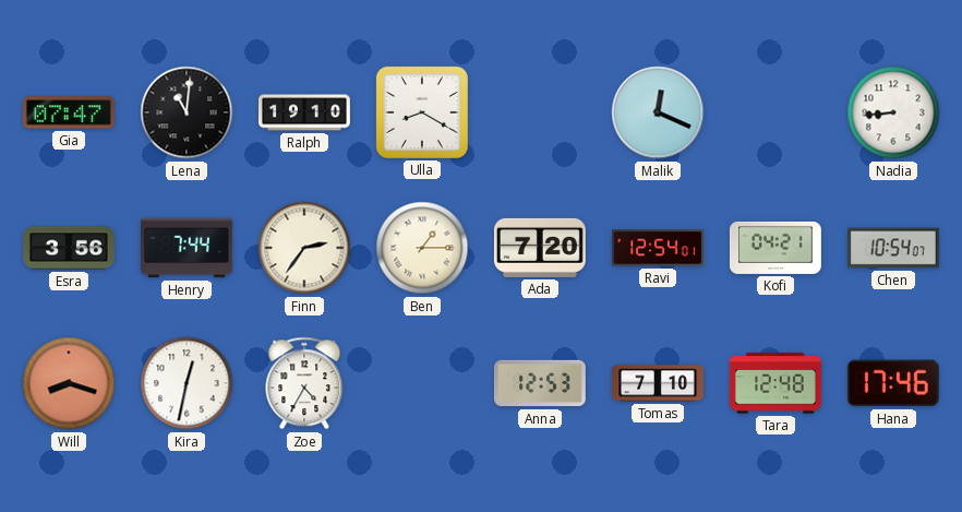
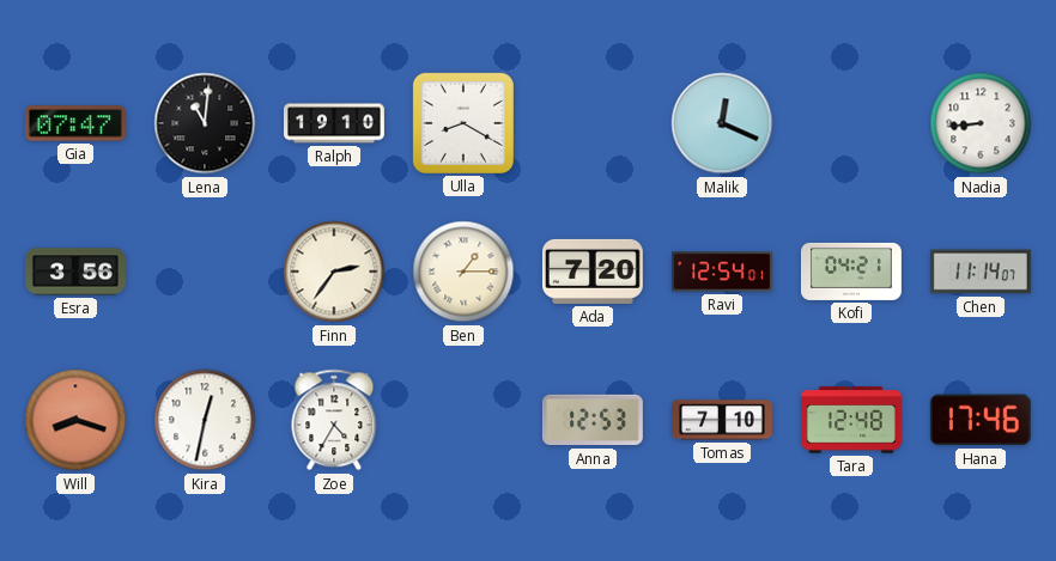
Henry: 7:44 -> none (188, 248)
Chen: 10:54 -> 11:14 (981, 272)
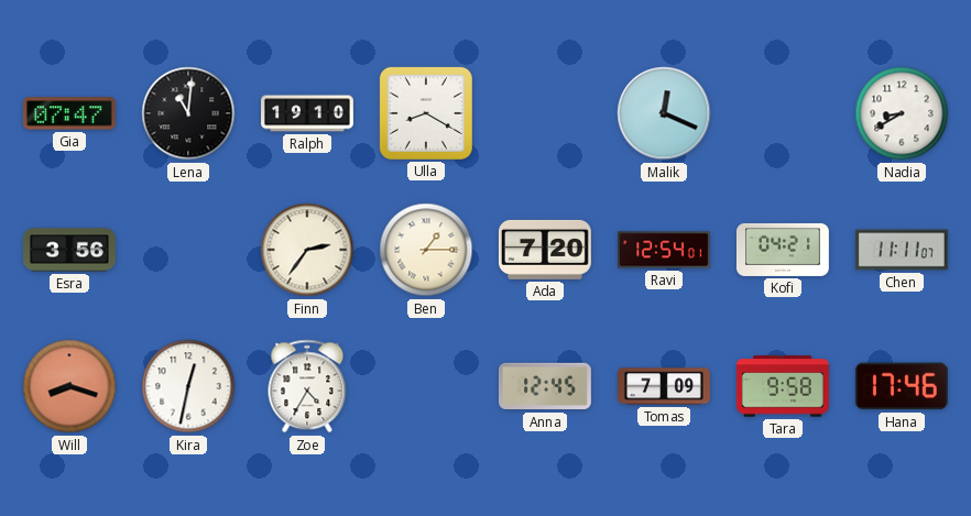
Nadia: 8:44 -> 8:40 (902, 113)
Chen: 11:14 -> 11:11 (902, 250)
Anna: 12:53 -> 12:45 (545, 386)
Tomas: 7:10 -> 7:09 (665, 386)
Tara: 12:48 -> 9:58 (783, 386)
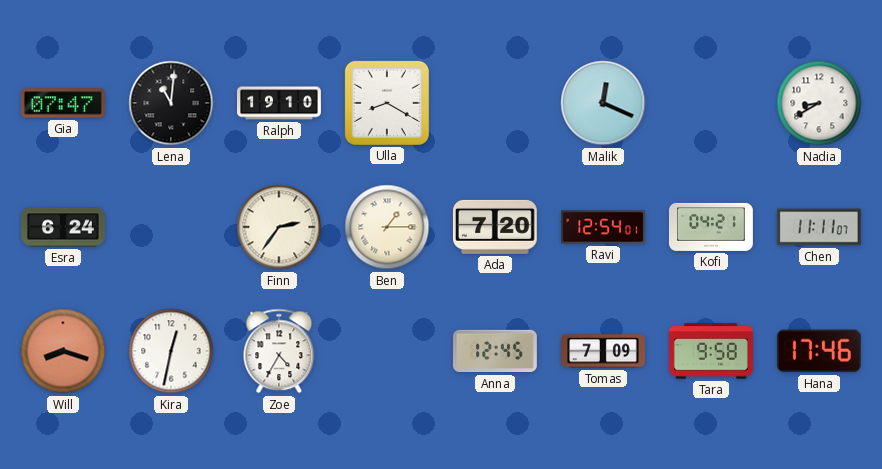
Esra: 3:56 -> 6:24 (64, 227)
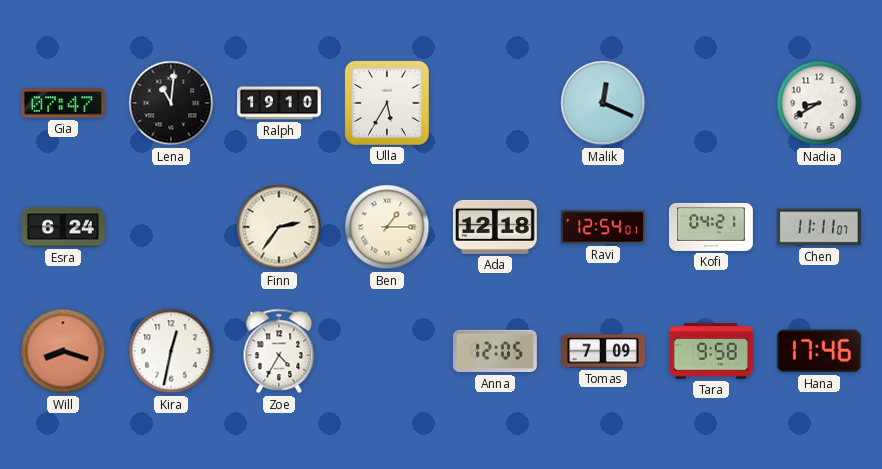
Ulla: 8:20 -> 5:35 (387, 103)
Ada: 7:20 -> 12:18 (495, 227)
Anna: 12:45 -> 12:05 (495, 351)
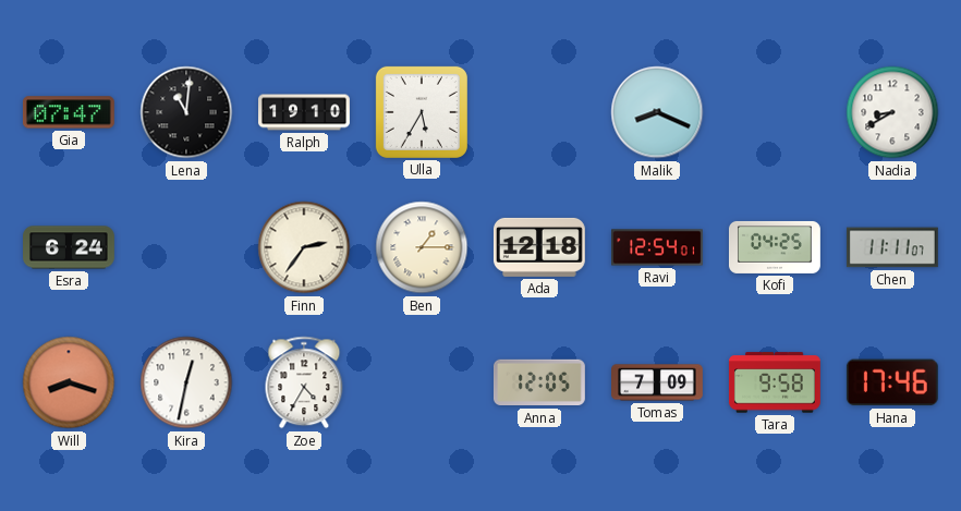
Malik: 12:19 -> 8:19 (657, 112)
Kofi: 04:21 -> 04:25 (775, 247)
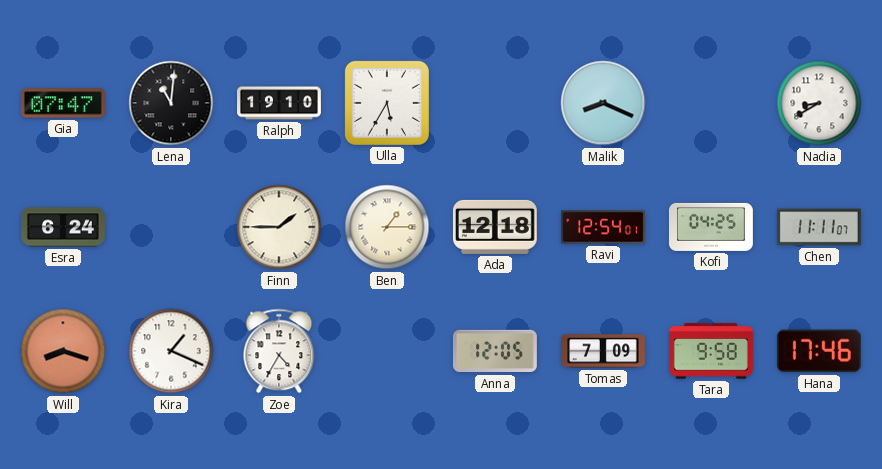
Finn: 2:36 -> 1:45 (279, 227)
Kira: 12:32 -> 1:19 (171, 351)
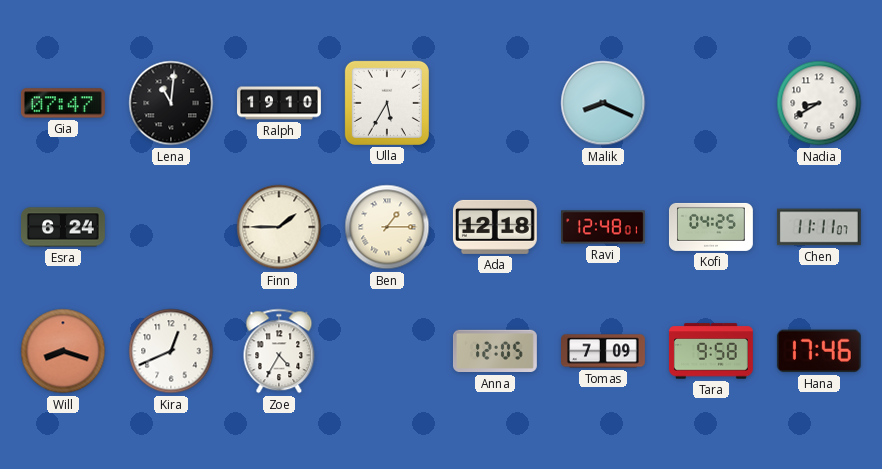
Ravi: 12:54 -> 12:48 (604, 227)
Kira: 1:19 -> 12:41 (171, 351)
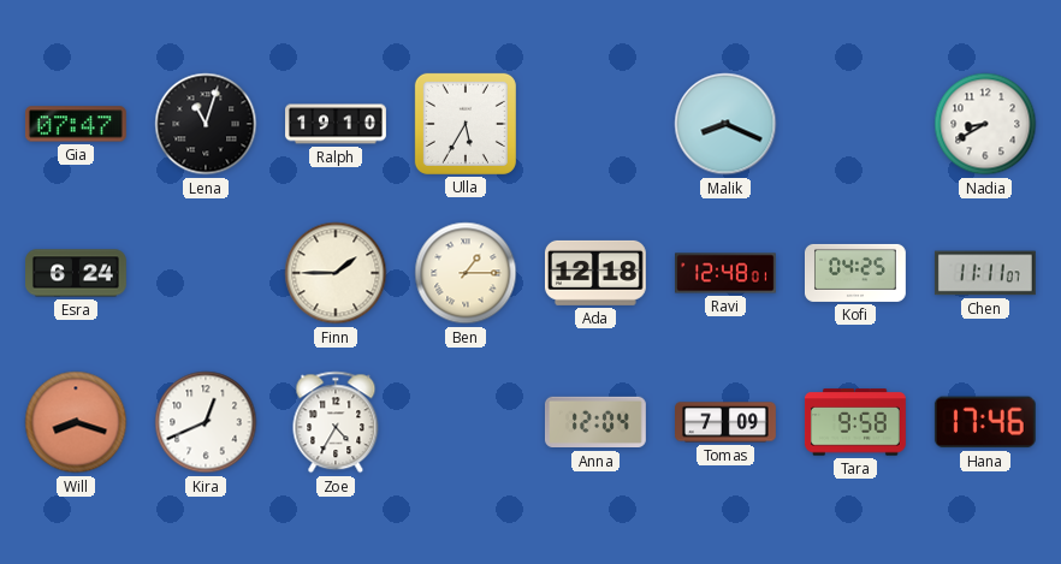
Lena: 11:01 -> 11:03 (206, 124)
Anna: 12:05 -> 12:04 (595, 422)
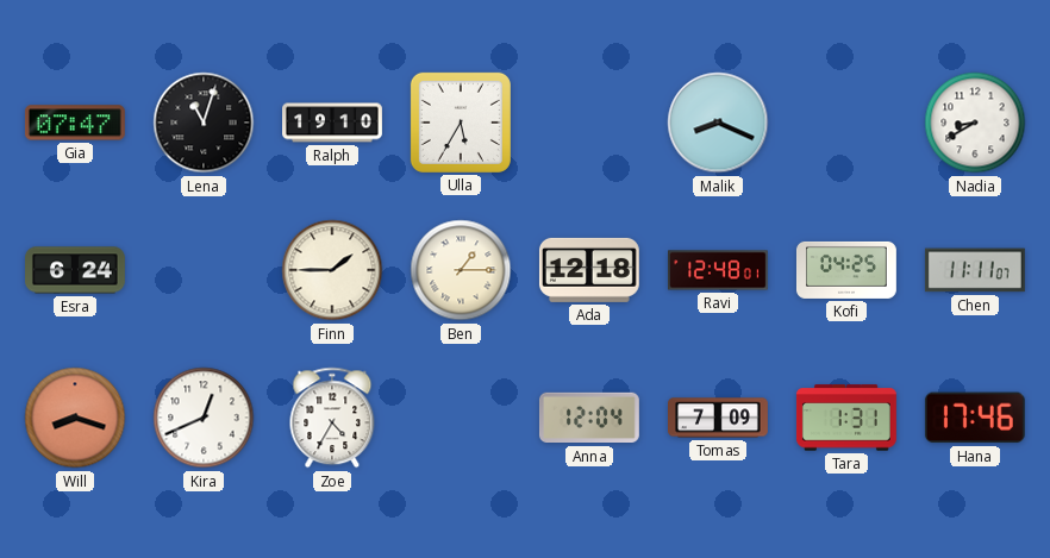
Tara: 9:58 -> 1:31 (846, 418)
